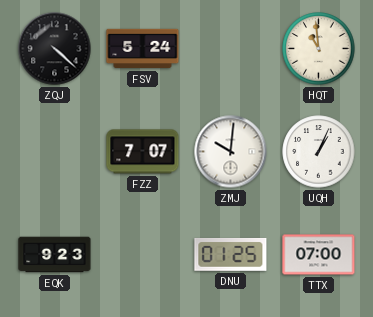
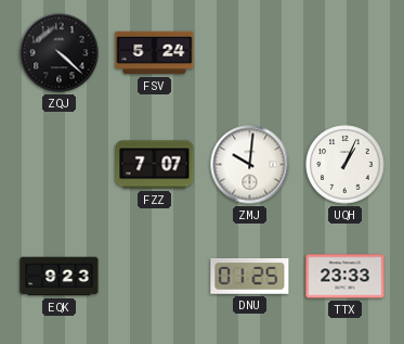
HQT: 10:59 -> none (319, 49)
TTX: 07:00 -> 23:33 (346, 277)
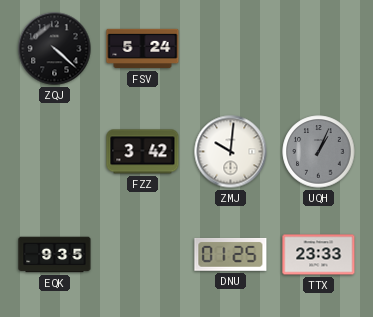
FZZ: 7:07 -> 3:42 (143, 152)
UQH dial: white -> grey (319, 152)
EQK: 9:23 -> 9:35 (55, 255)
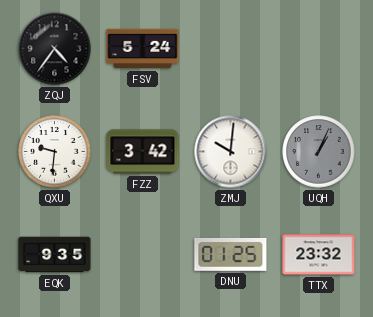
ZQJ: 4:22 -> 4:36 (55, 49)
QXU: none -> 9:31 (55, 152)
TTX: 23:33 -> 23:32 (319, 255)
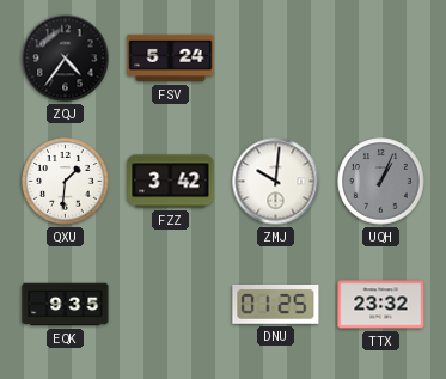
QXU: 9:31 -> 1:31 (66, 182)
